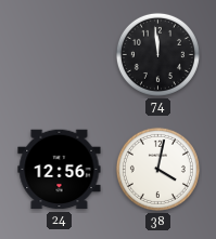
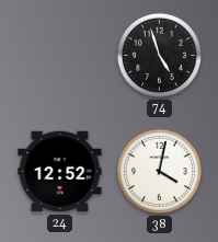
74: 11:59 -> 4:57 (159, 55)
24: 12:56 -> 12:52 (60, 172)
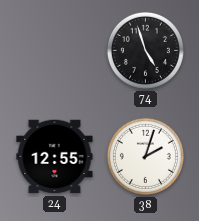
24: 12:52 -> 12:55 (55, 157)
38: 4:02 -> 2:03 (145, 156)
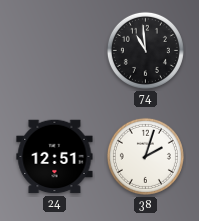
74: 4:57 -> 10:59 (145, 50)
24: 12:55 -> 12:51 (55, 157)
